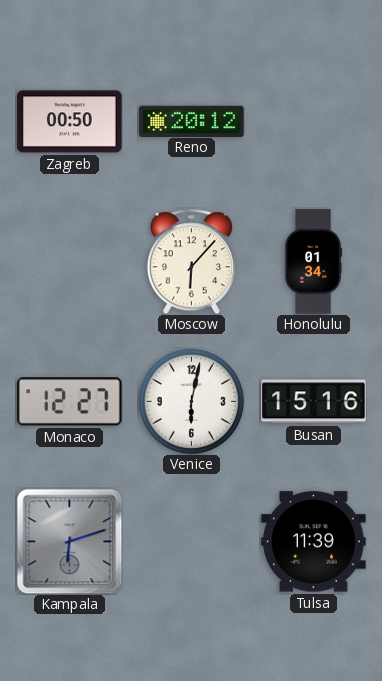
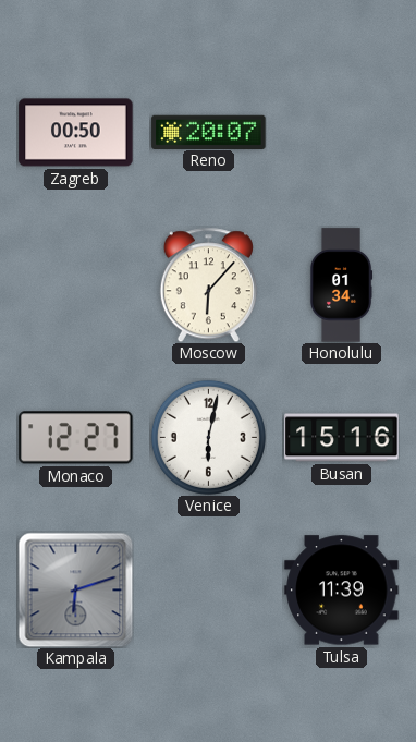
Reno: 20:12 -> 20:07 (209, 132)
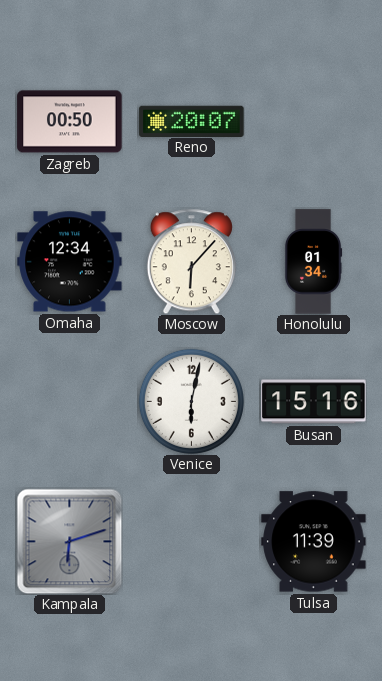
Omaha: none -> 12:34 (70, 262)
Monaco: 12:27 -> none (76, 438)
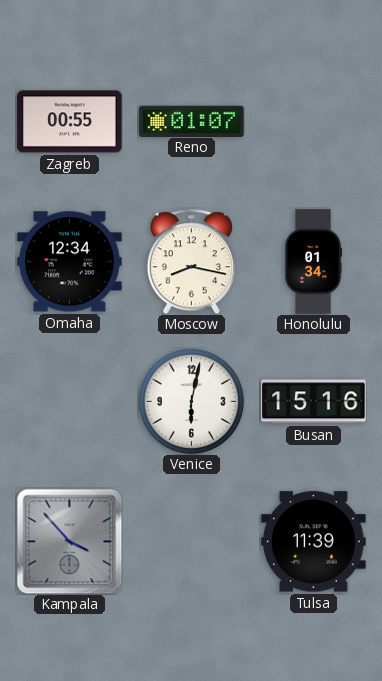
Zagreb: 00:50 -> 00:55 (70, 122)
Reno: 20:07 -> 01:07 (192, 121)
Moscow: 6:07 -> 8:17 (191, 261)
Kampala: 6:12 -> 3:53 (69, 541)
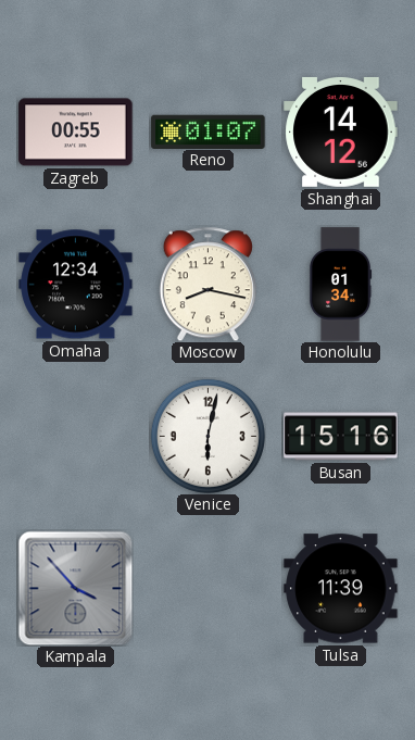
Shanghai: none -> 14:12 (341, 131)
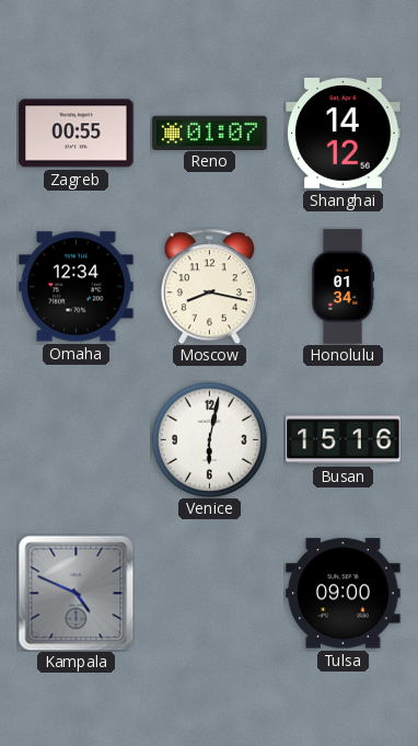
Kampala: 3:53 -> 4:49 (76, 593)
Tulsa: 11:39 -> 09:00 (344, 594)
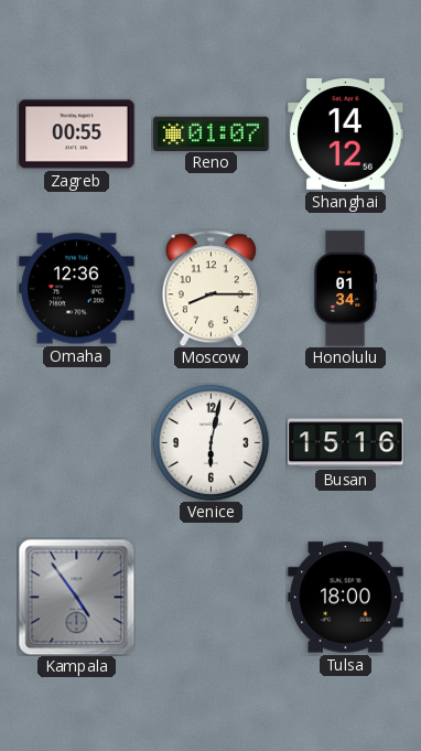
Omaha: 12:34 -> 12:36 (77, 289)
Moscow: 8:17 -> 8:15 (210, 288)
Kampala: 4:49 -> 4:54 (76, 597)
Tulsa: 09:00 -> 18:00 (346, 598)
